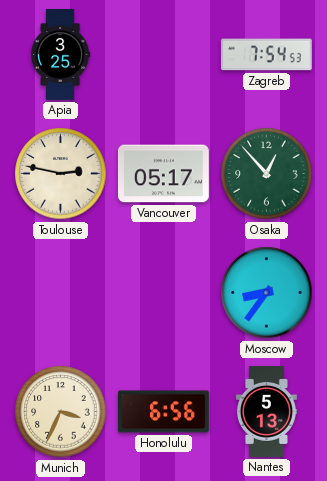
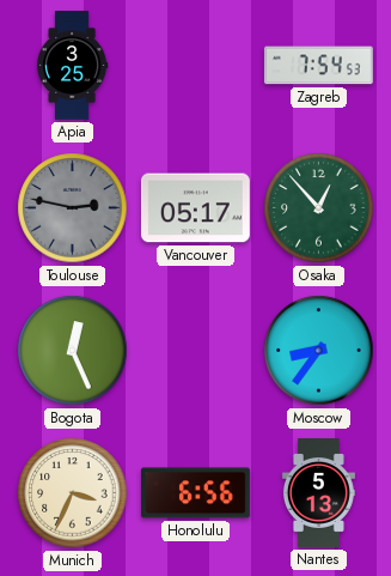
Toulouse dial: cream -> grey (73, 208)
Bogota: none -> 12:26 (73, 351)
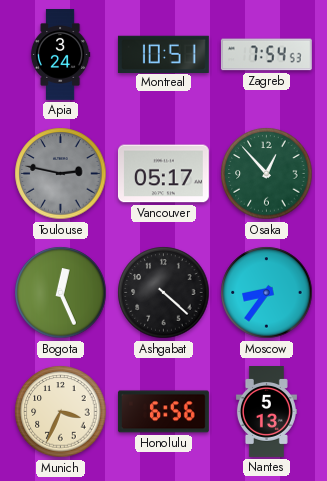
Apia: 3:25 -> 3:24 (60, 55)
Montreal: none -> 10:51 (163, 54)
Ashgabat: none -> 4:22 (164, 293)
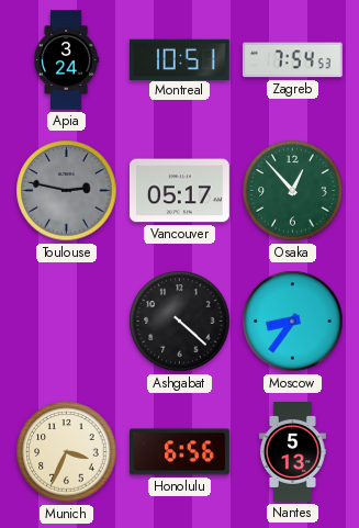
Bogota: 12:26 -> none (61, 293)
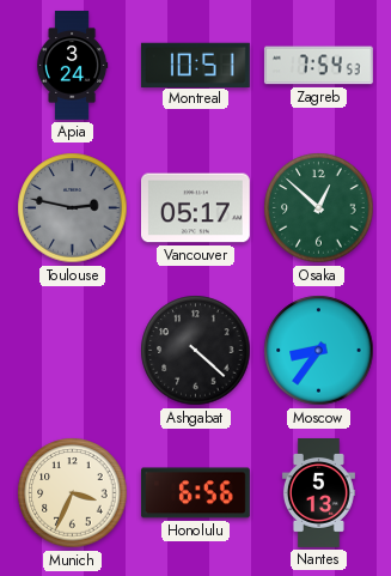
Osaka: 12:53 -> 12:52 (319, 208)
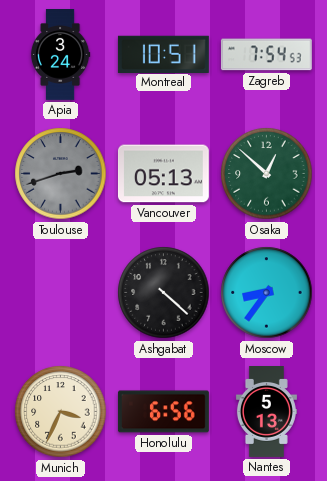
Toulouse: 2:47 -> 2:42 (61, 174)
Vancouver: 05:17 -> 05:13 (163, 174)
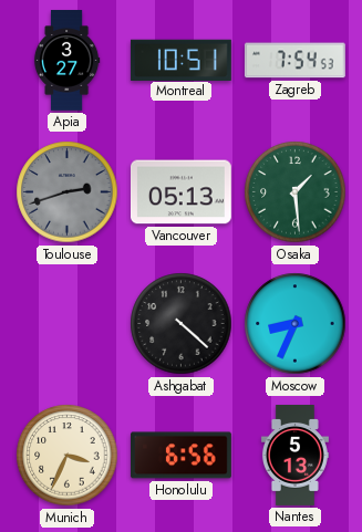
Apia: 3:24 -> 3:27 (66, 61)
Osaka: 12:52 -> 1:29 (296, 192)
Moscow: 8:36 -> 8:34 (296, 324)
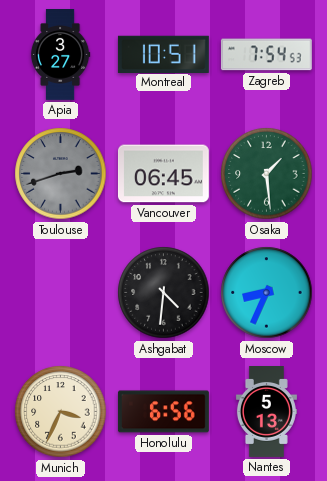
Vancouver: 05:13 -> 06:45 (163, 174)
Ashgabat: 4:22 -> 4:31 (164, 293)
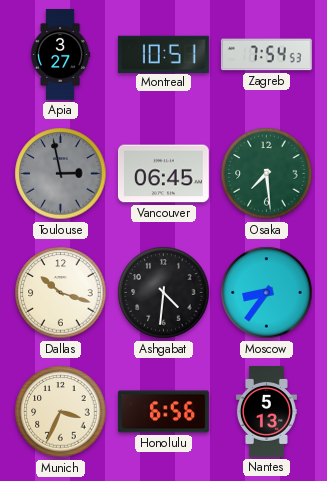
Toulouse: 2:42 -> 2:58 (61, 174)
Osaka: 1:29 -> 7:29 (267, 174)
Dallas: none -> 10:18 (61, 293)
Moscow: 8:34 -> 8:36 (267, 293)
